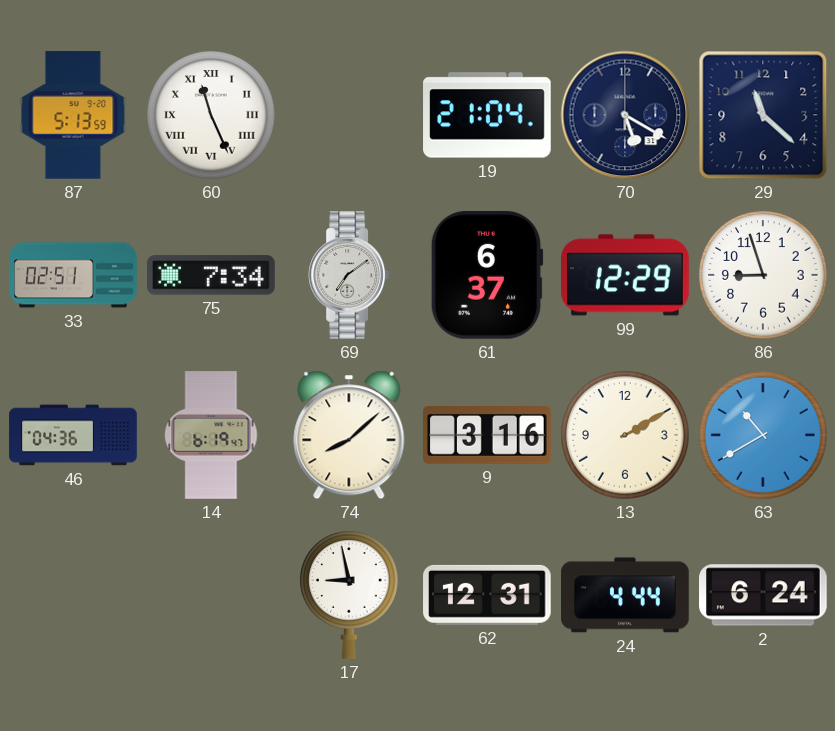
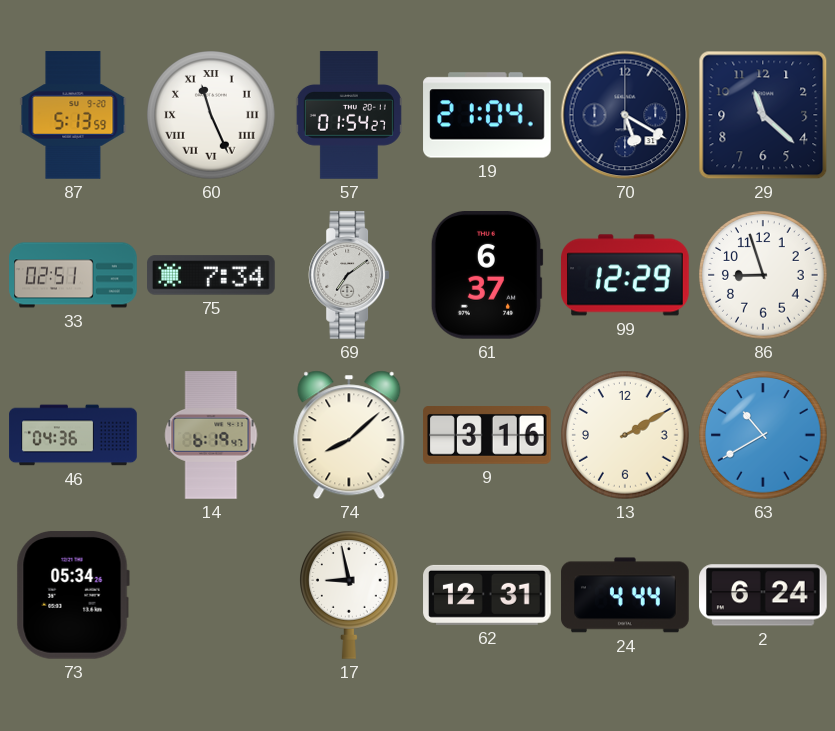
57: none -> 01:54 (349, 115)
73: none -> 05:34 (73, 595)
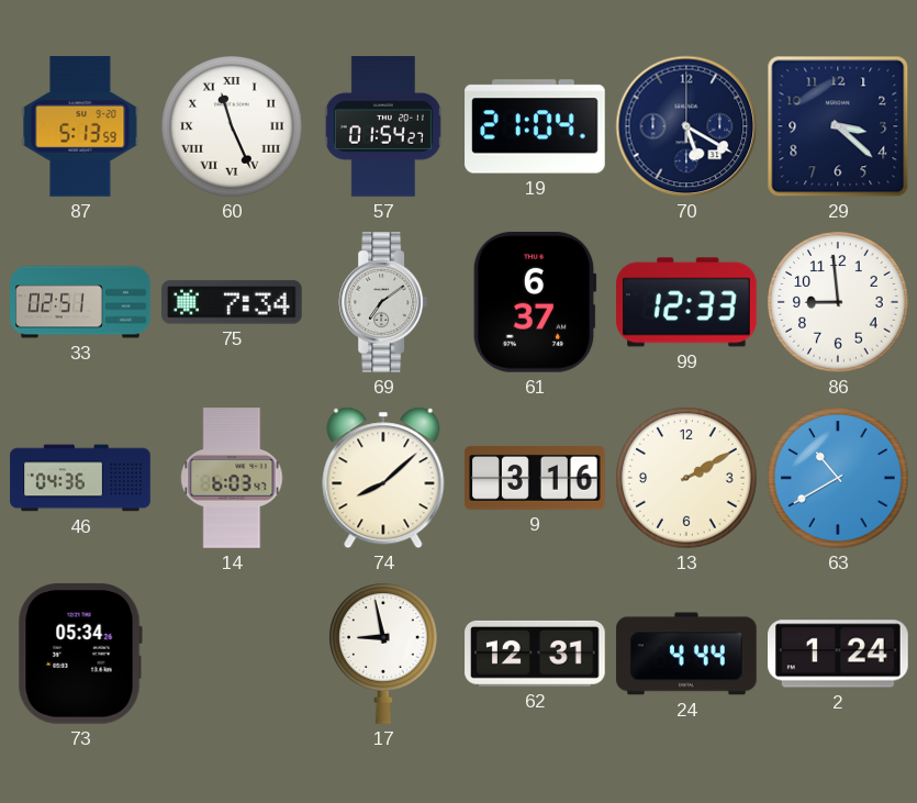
29: 11:22 -> 3:22 (838, 126)
99: 12:29 -> 12:33 (687, 302)
86: 8:57 -> 8:59 (838, 302)
14: 6:19 -> 6:03 (232, 478)
2: 6:24 -> 1:24 (838, 654)
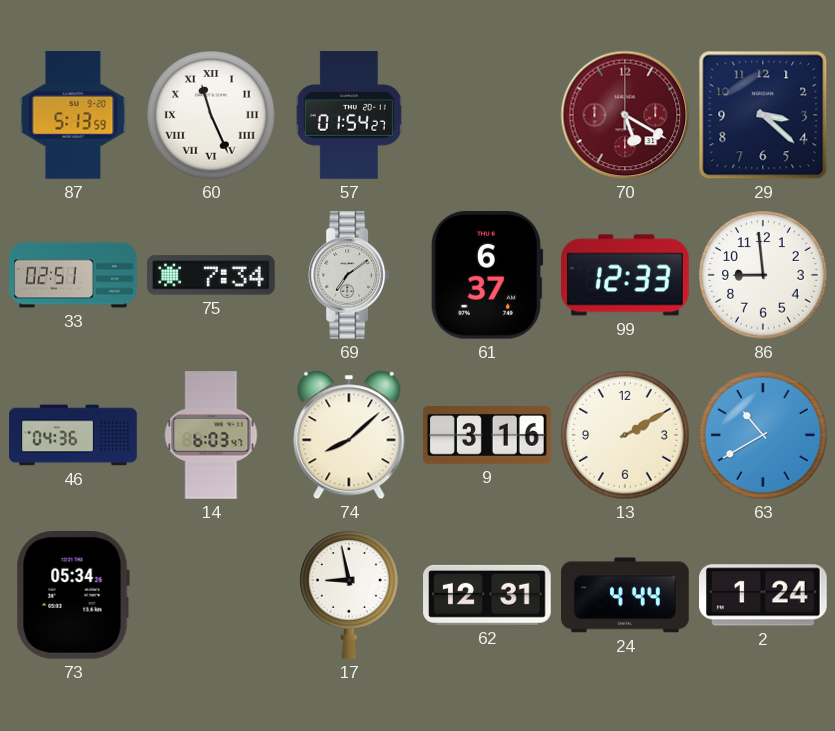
19: 21:04 -> none (535, 126)
70 dial: navy -> burgundy (625, 115)
